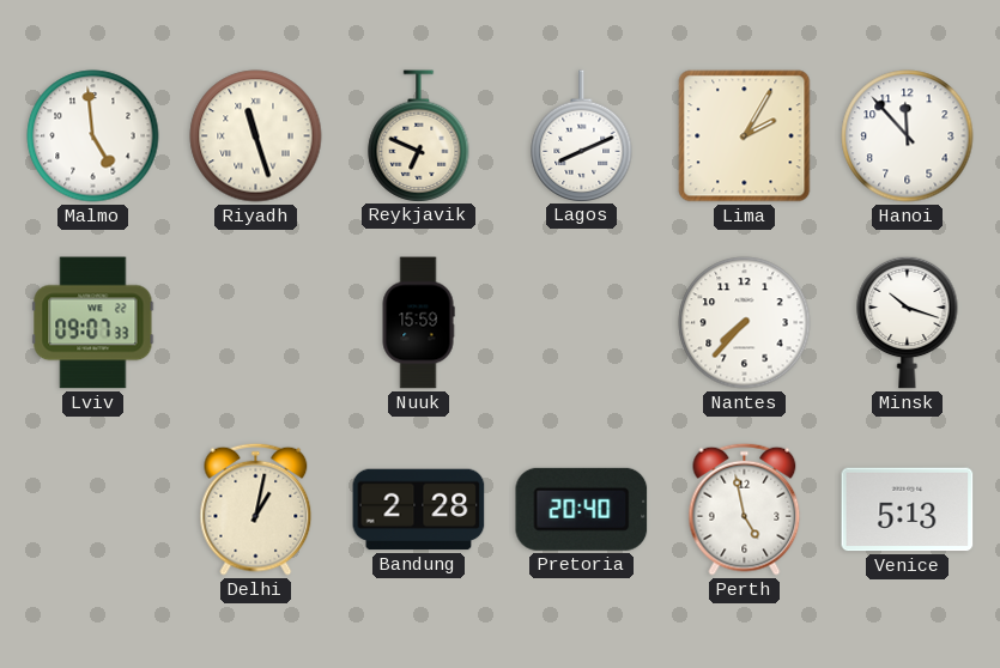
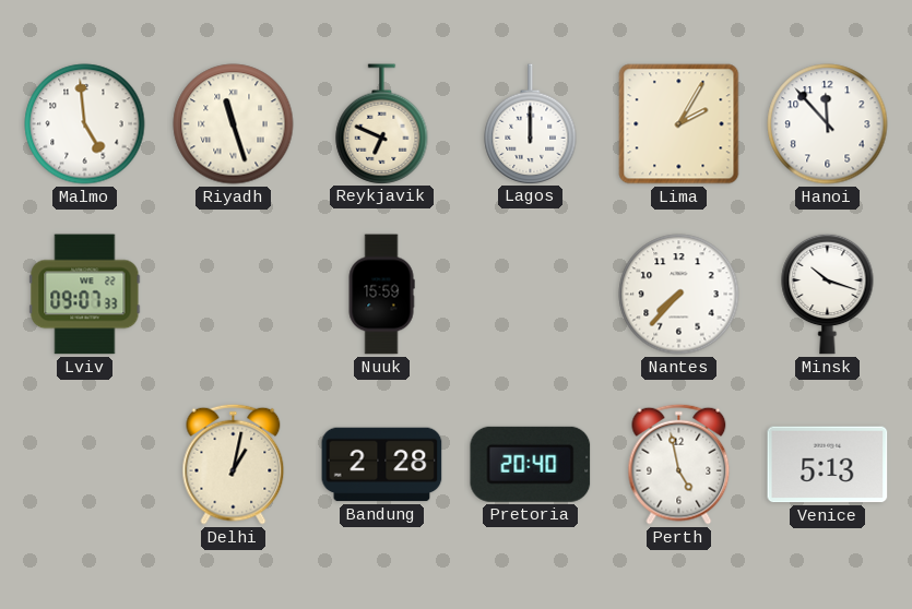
Lagos: 8:11 -> 12:00 (531, 123)
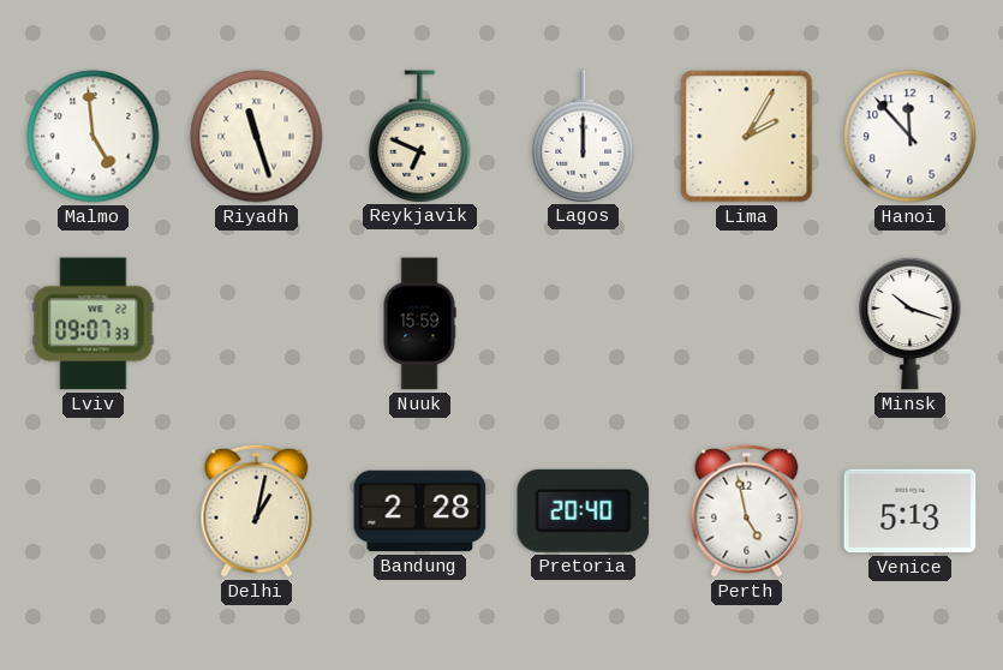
Nantes: 7:37 -> none (679, 295)
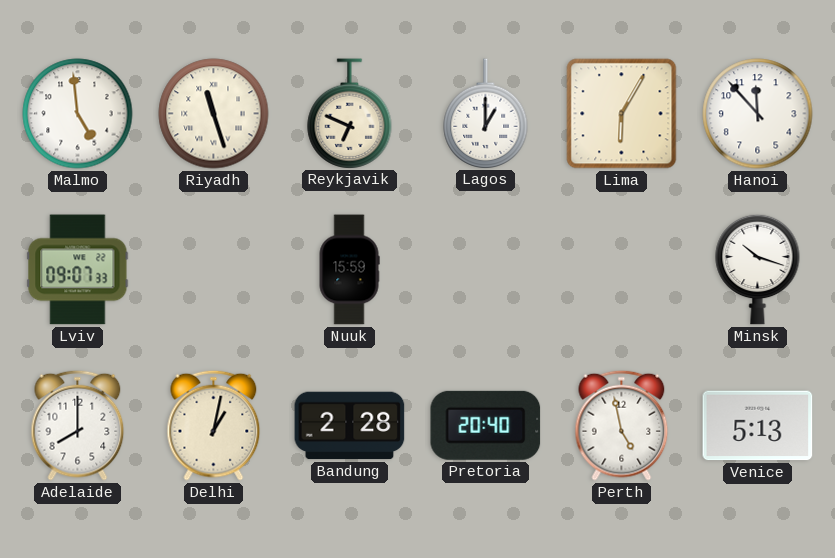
Lagos: 12:00 -> 1:00 (486, 113)
Lima: 2:05 -> 6:05 (622, 114)
Adelaide: none -> 8:00 (78, 425)
